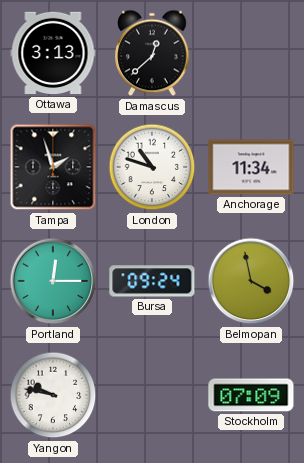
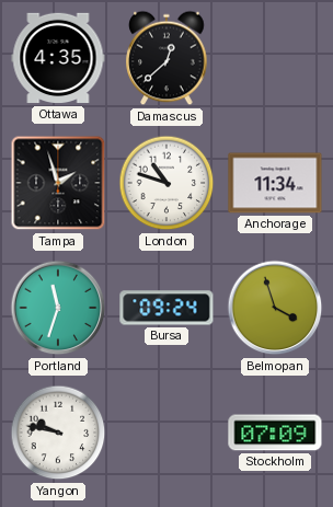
Ottawa: 3:13 -> 4:35 (58, 58)
Portland: 12:15 -> 11:33 (58, 308)
Belmopan: 3:58 -> 3:57 (275, 308)
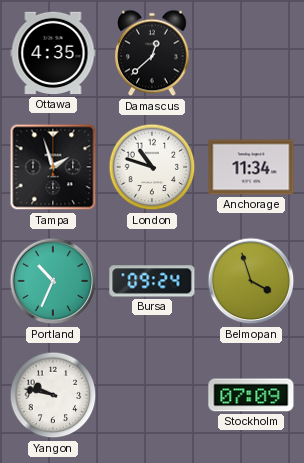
Portland: 11:33 -> 10:34 (53, 281)
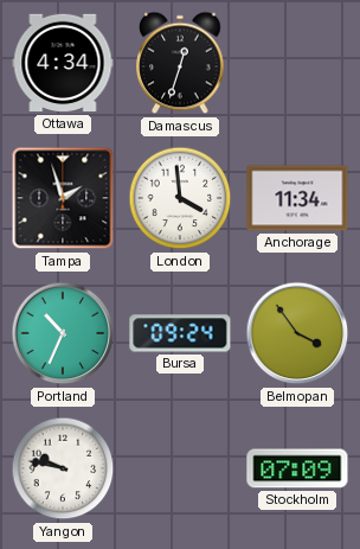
Ottawa: 4:35 -> 4:34 (63, 63)
Damascus: 12:38 -> 12:33 (180, 63)
London: 10:48 -> 3:59 (180, 198)
Belmopan: 3:57 -> 3:54 (297, 333)
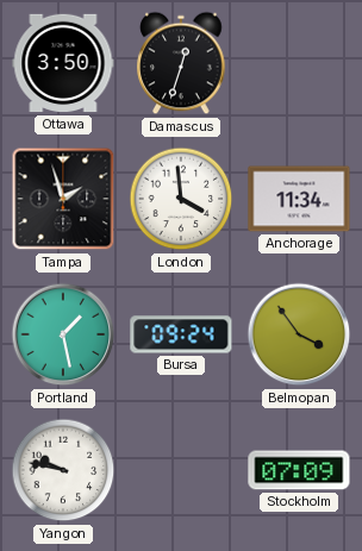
Ottawa: 4:34 -> 3:50 (63, 63)
Portland: 10:34 -> 1:28 (63, 334)
